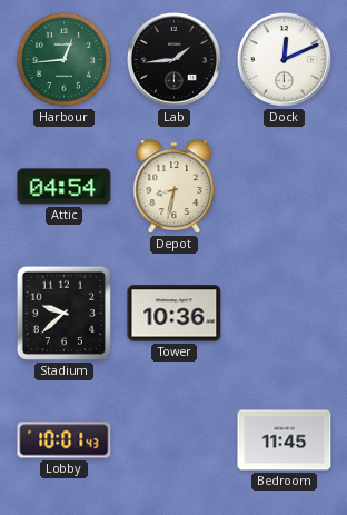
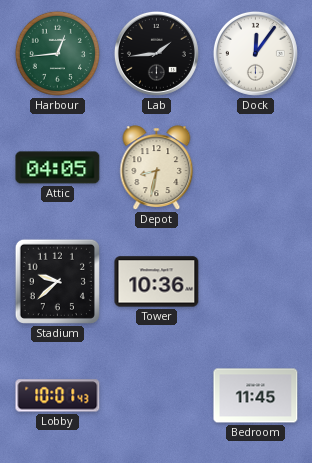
Dock: 12:11 -> 12:06 (255, 53)
Attic: 04:54 -> 04:05 (58, 168)
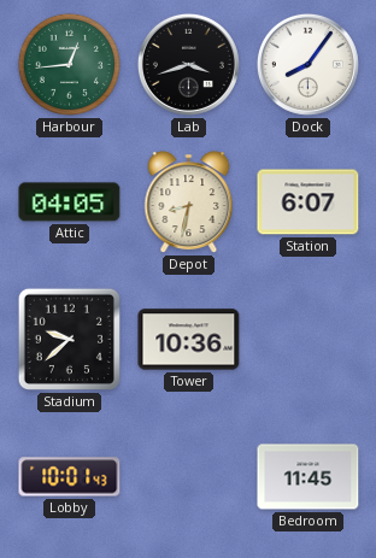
Lab: 1:44 -> 3:42 (188, 64)
Dock: 12:06 -> 8:06 (307, 64)
Station: none -> 6:07 (309, 202)
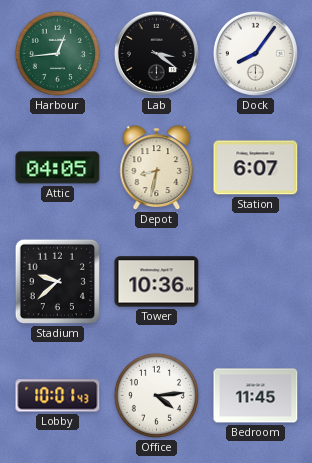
Lab: 3:42 -> 3:21 (156, 53)
Office: none -> 4:14 (156, 395)
